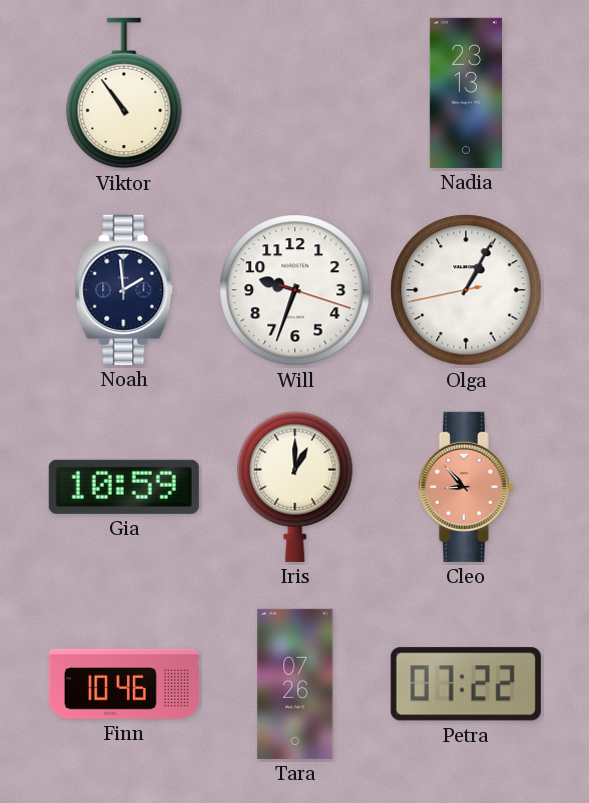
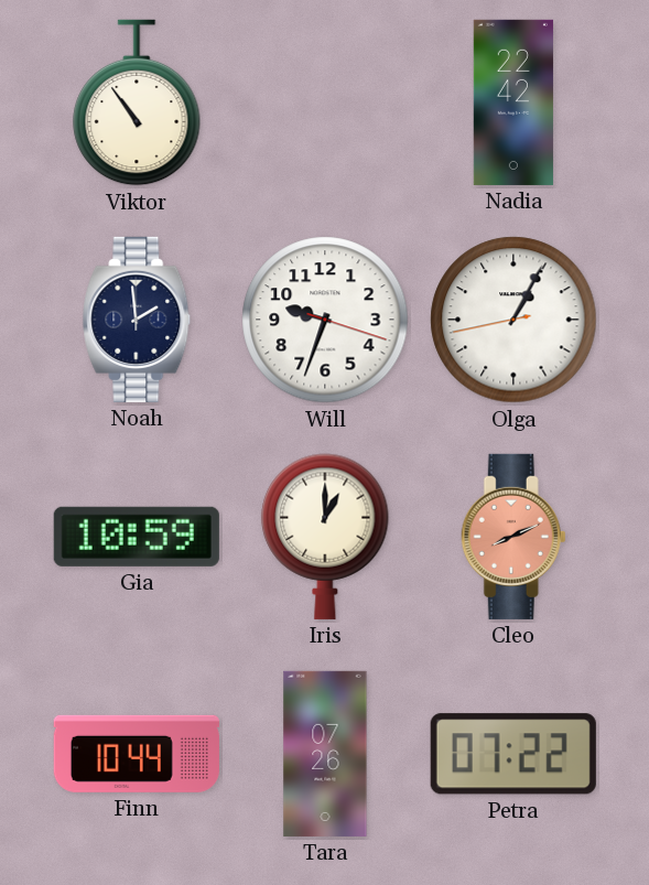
Nadia: 23:13 -> 22:42 (513, 102)
Cleo: 8:53 -> 8:11 (513, 537)
Finn: 10:46 -> 10:44 (137, 754)
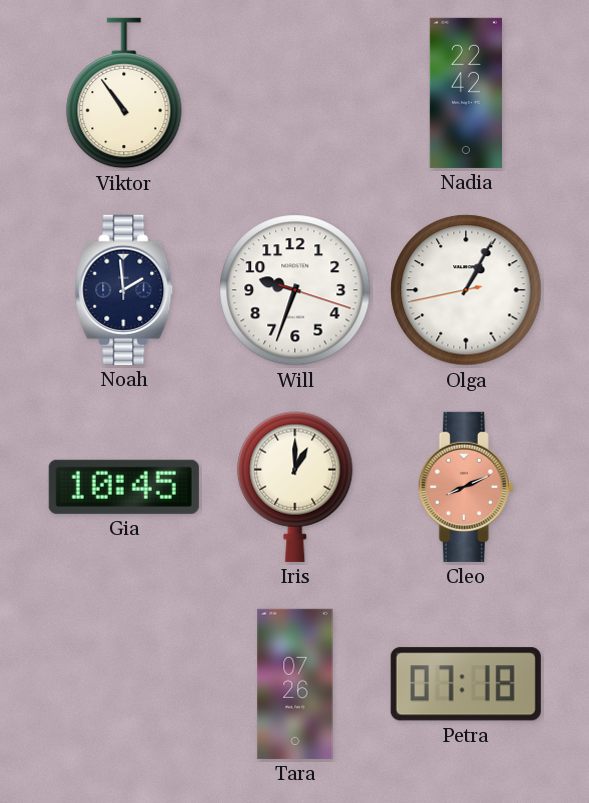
Gia: 10:59 -> 10:45 (124, 487)
Finn: 10:44 -> none (137, 754)
Petra: 07:22 -> 07:18 (466, 684)
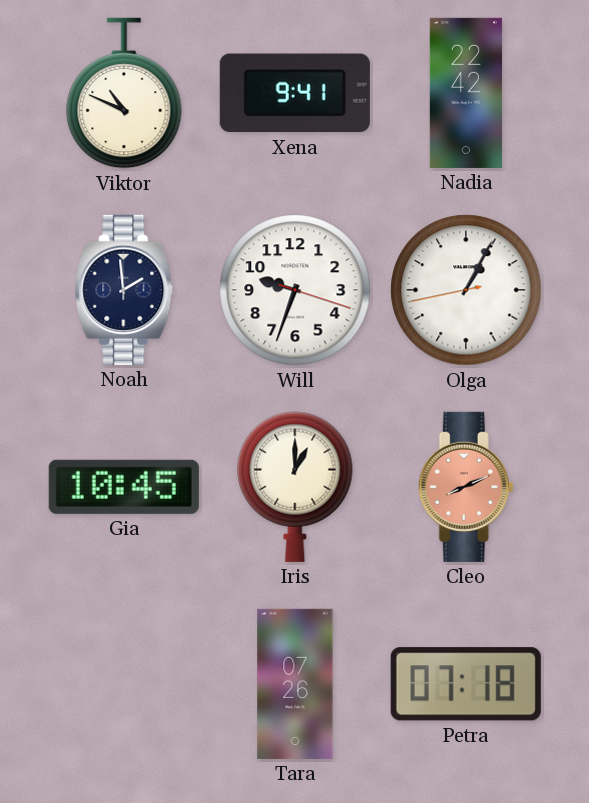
Viktor: 10:54 -> 10:49 (124, 93)
Xena: none -> 9:41 (295, 93)
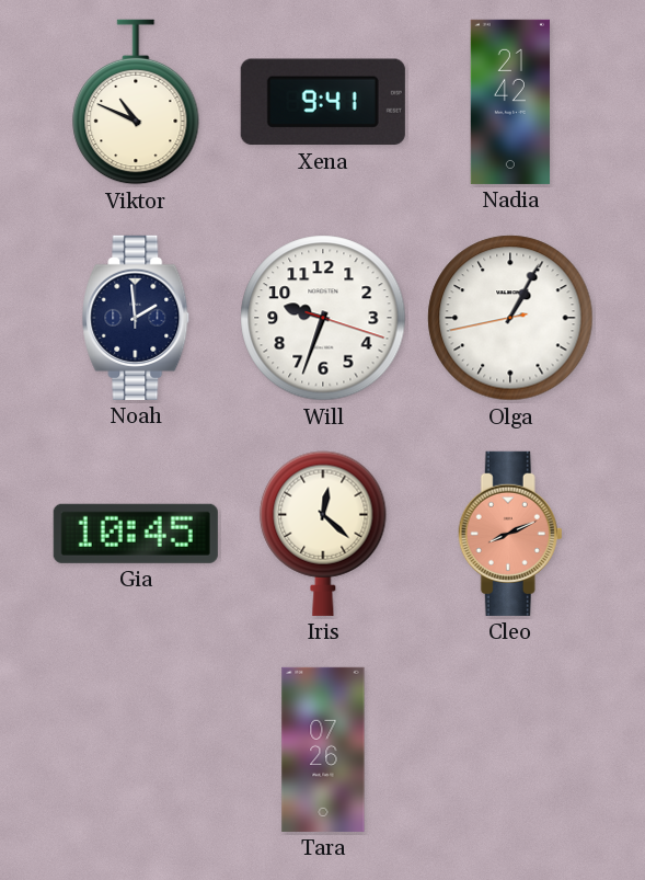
Nadia: 22:42 -> 21:42 (510, 102)
Iris: 1:00 -> 12:22 (323, 534)
Petra: 07:18 -> none (466, 684)
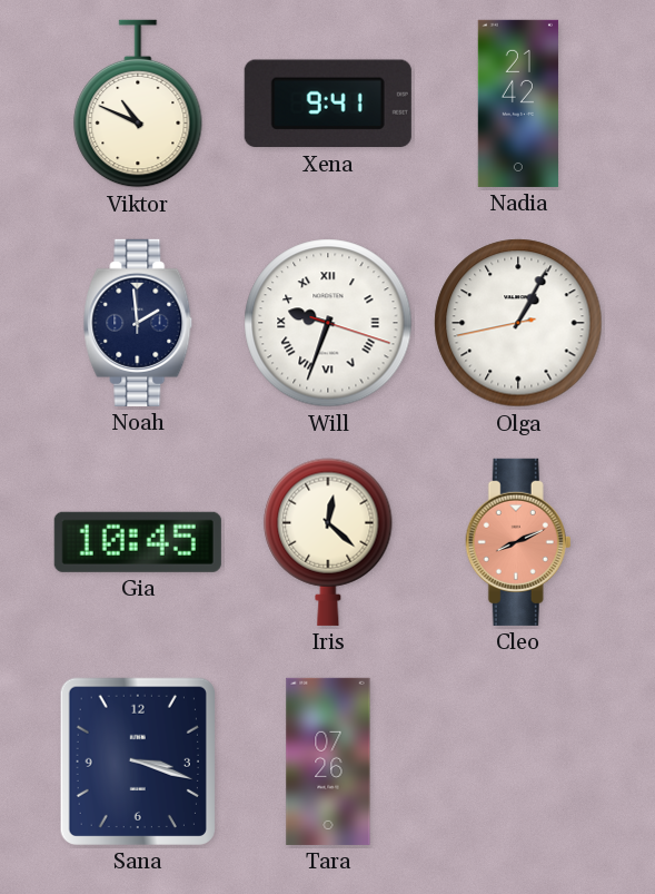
Will numerals: Arabic -> Roman (328, 323)
Sana: none -> 3:18 (138, 762)
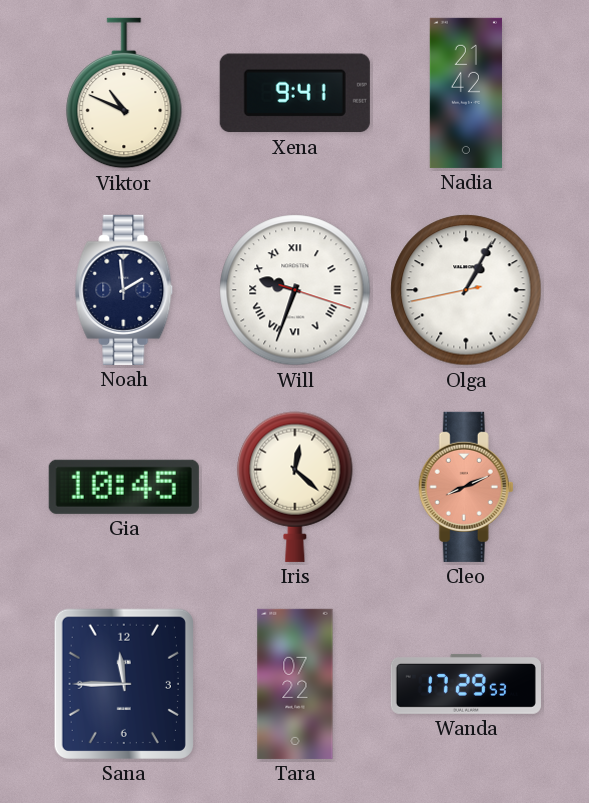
Sana: 3:18 -> 11:45 (124, 684)
Tara: 07:26 -> 07:22 (295, 684)
Wanda: none -> 17:29 (466, 684)
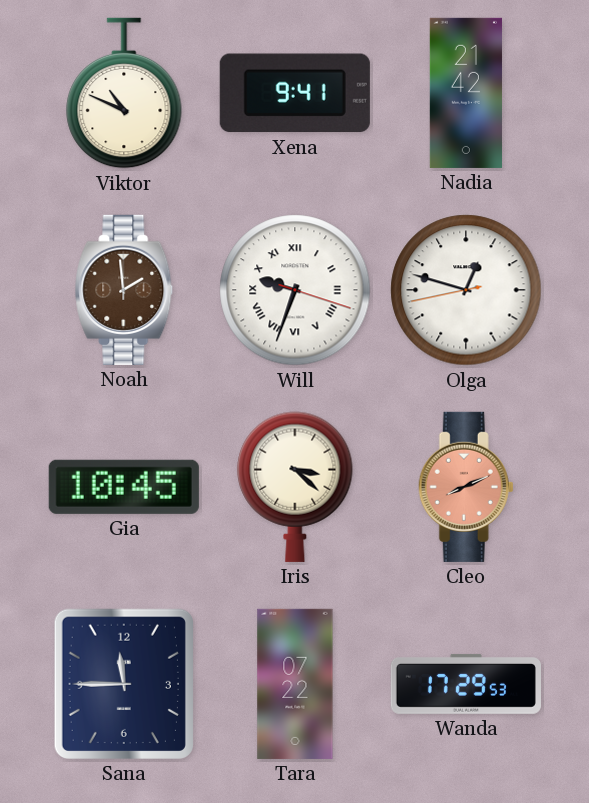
Noah dial: navy -> brown (124, 290)
Olga: 1:04 -> 12:47 (466, 290)
Iris: 12:22 -> 3:22 (295, 487)
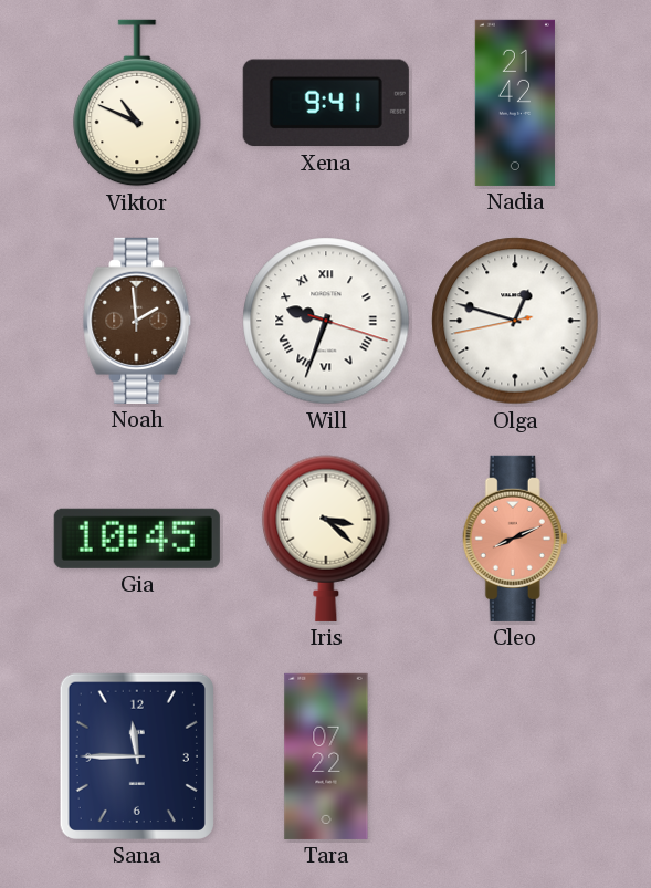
Wanda: 17:29 -> none (466, 684)
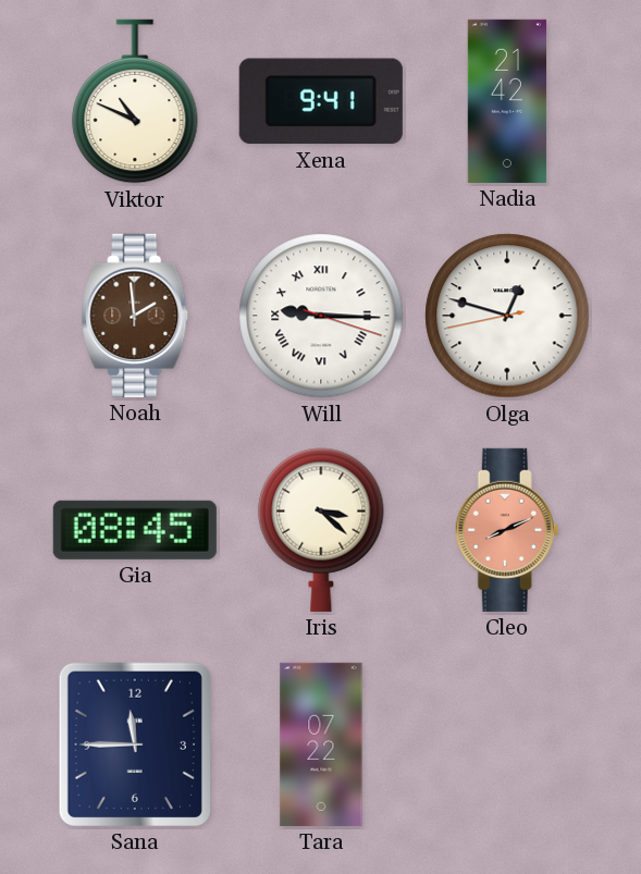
Will: 9:33 -> 9:15 (321, 316)
Gia: 10:45 -> 08:45 (135, 530)
